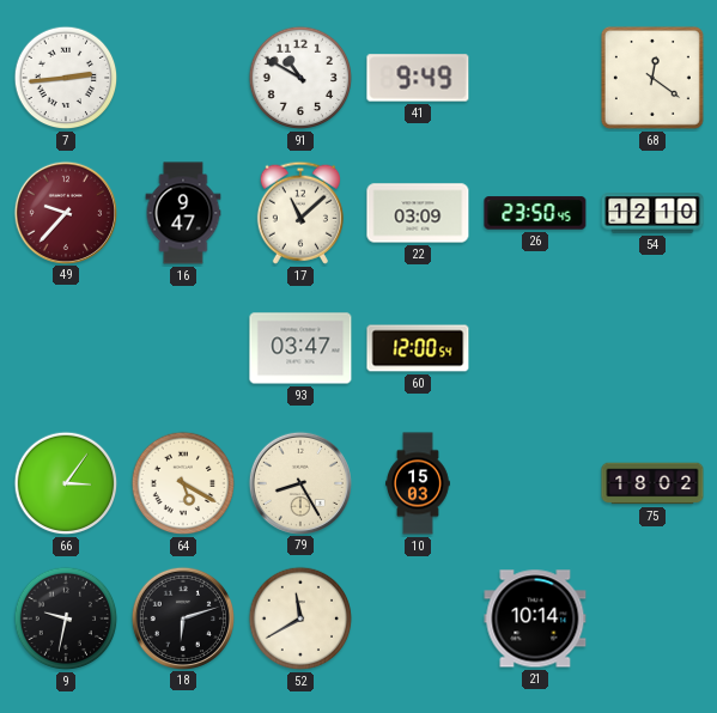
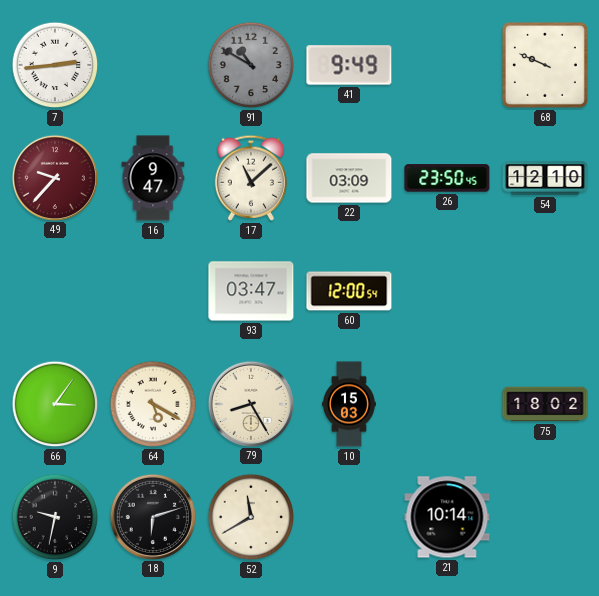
91 dial: white -> grey (251, 65)
68: 12:21 -> 9:49 (545, 65)
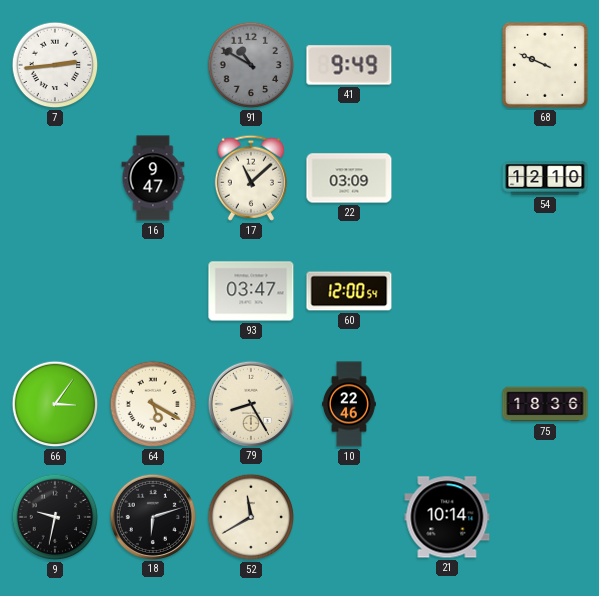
49: 9:37 -> none (54, 177)
26: 23:50 -> none (447, 178)
10: 15:03 -> 22:46 (350, 404)
75: 18:02 -> 18:36 (545, 404)
